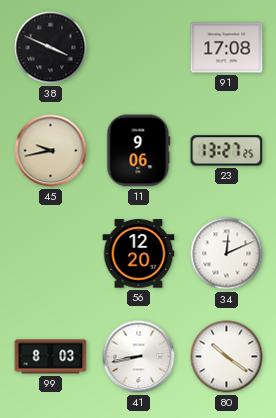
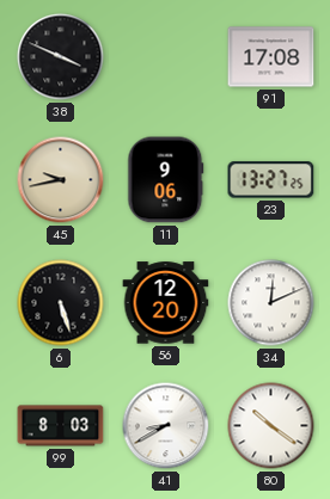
6: none -> 5:27 (61, 303)
41: 8:43 -> 8:40 (166, 426)
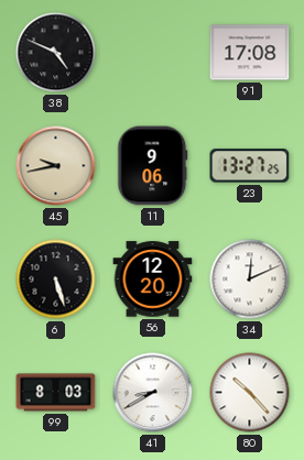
38: 3:49 -> 4:49 (56, 53)
80: 10:21 -> 10:23 (250, 393)
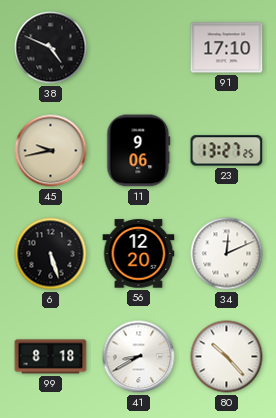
91: 17:08 -> 17:10 (227, 48)
99: 8:03 -> 8:18 (51, 357)
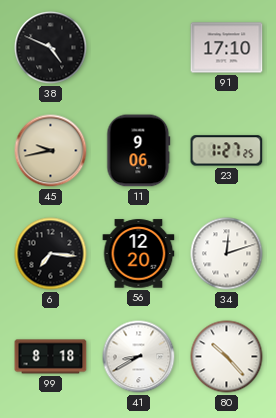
23: 13:27 -> 1:27 (227, 151)
6: 5:27 -> 7:16 (51, 254)
34: 12:11 -> 12:12 (227, 254)
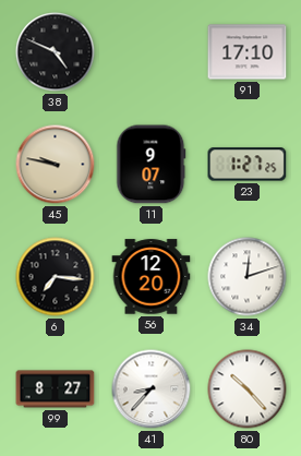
45: 9:43 -> 9:47 (56, 165)
11: 9:06 -> 9:07 (152, 165)
99: 8:18 -> 8:27 (56, 389)
41: 8:40 -> 8:37 (152, 389)
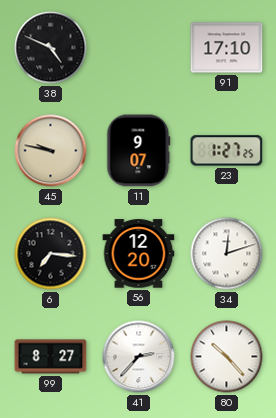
41: 8:37 -> 2:37 (139, 357)
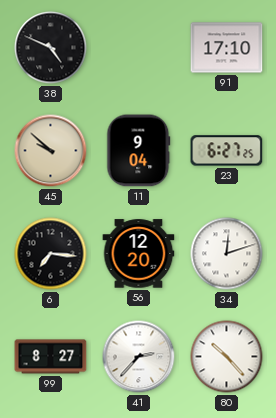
45: 9:47 -> 9:52 (51, 151)
11: 9:07 -> 9:04 (139, 151)
23: 1:27 -> 6:27 (227, 151)
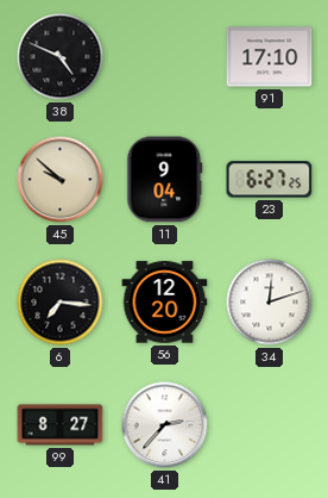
80: 10:23 -> none (227, 357)
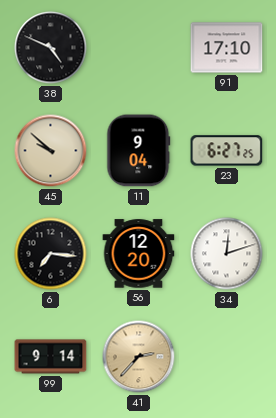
99: 8:27 -> 9:14 (51, 357)
41 dial: white -> champagne (139, 357)
